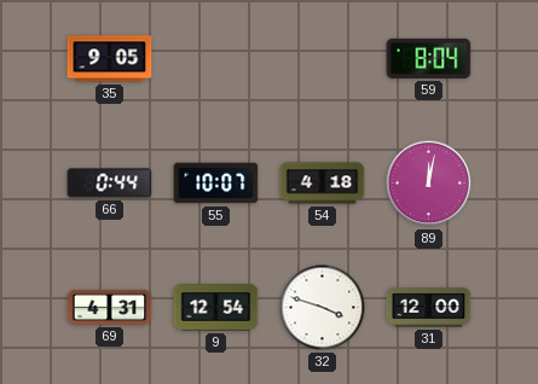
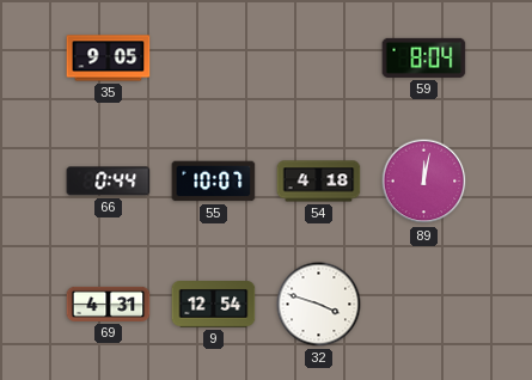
31: 12:00 -> none (429, 308)
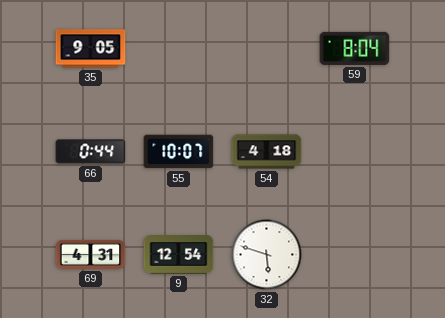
89: 12:02 -> none (424, 182)
32: 3:48 -> 5:48 (267, 255)
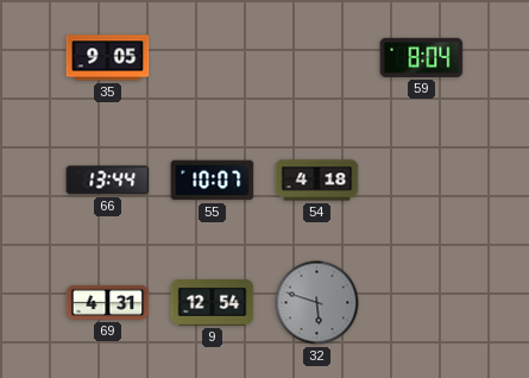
66: 0:44 -> 13:44 (108, 181)
32 dial: white -> grey (317, 303)
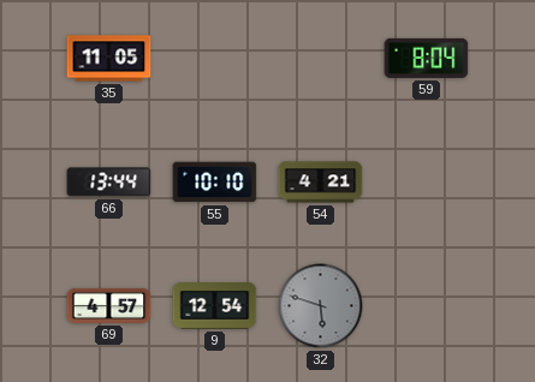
35: 9:05 -> 11:05 (109, 59)
55: 10:07 -> 10:10 (215, 183)
54: 4:18 -> 4:21 (321, 183)
69: 4:31 -> 4:57 (109, 305)
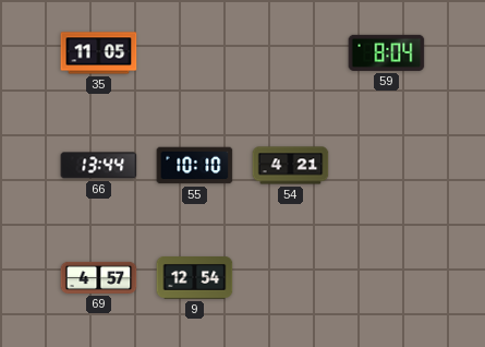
32: 5:48 -> none (321, 306)
